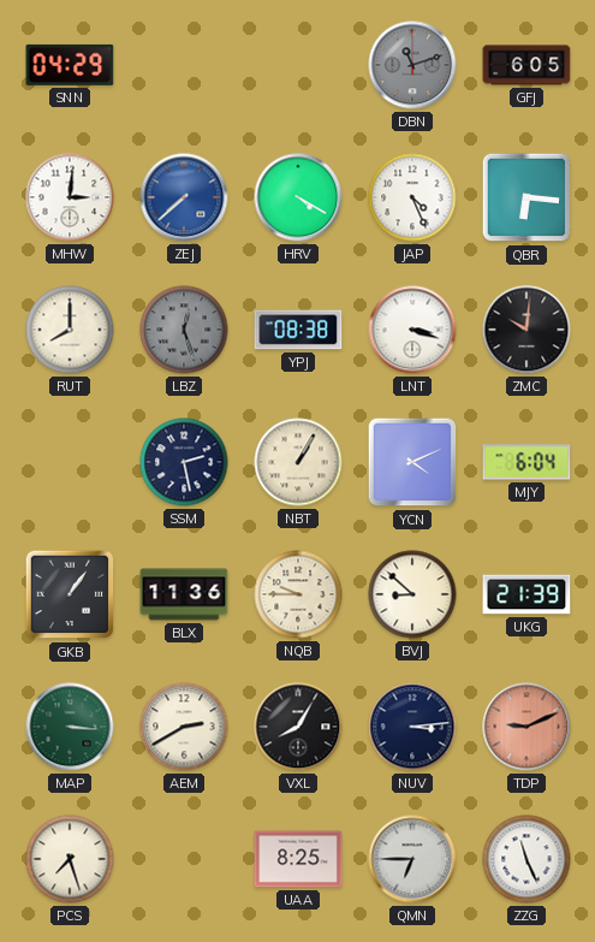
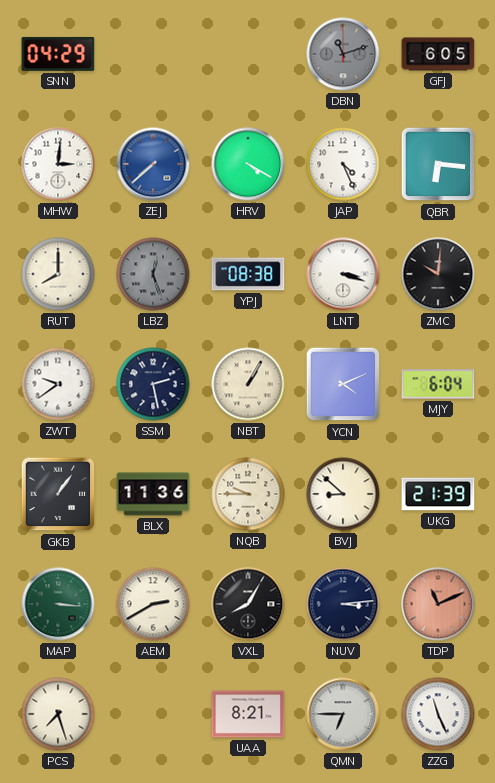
ZWT: none -> 9:39 (58, 384)
TDP: 9:11 -> 11:11 (438, 604)
UAA: 8:25 -> 8:21 (248, 714)
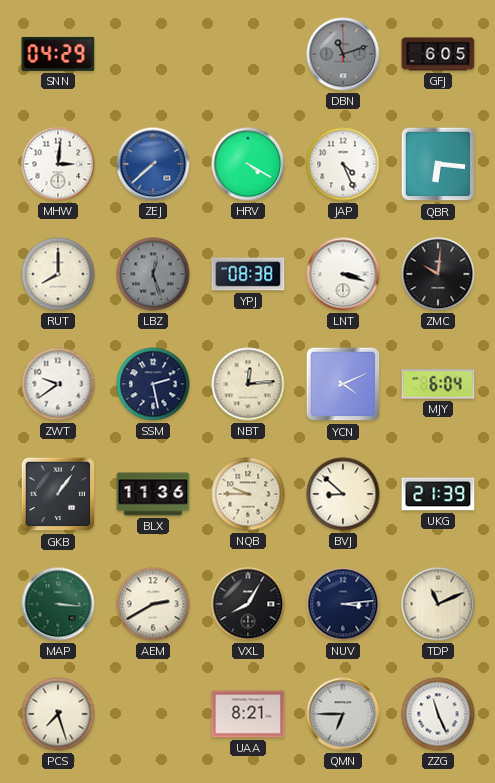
NBT: 1:05 -> 12:14 (248, 384)
TDP dial: salmon -> cream (438, 604)
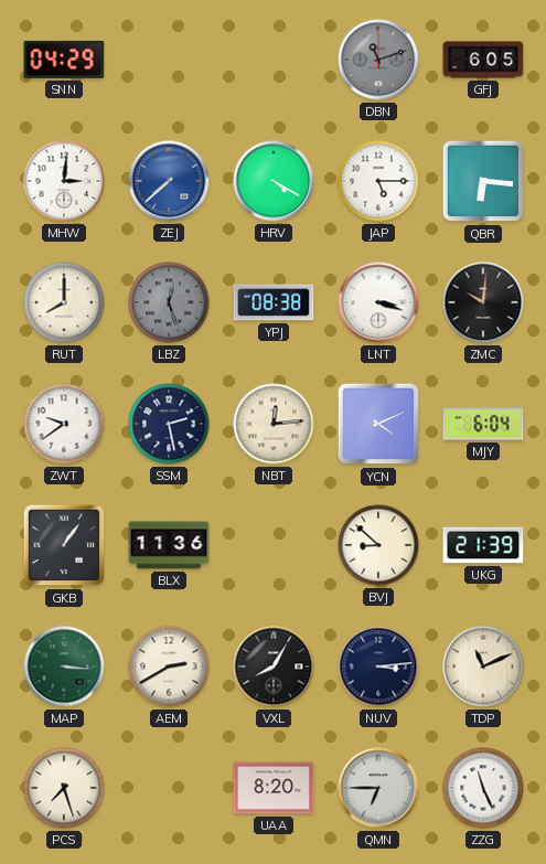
JAP: 4:26 -> 5:15 (378, 181)
NQB: 9:45 -> none (248, 494)
UAA: 8:21 -> 8:20 (274, 788)
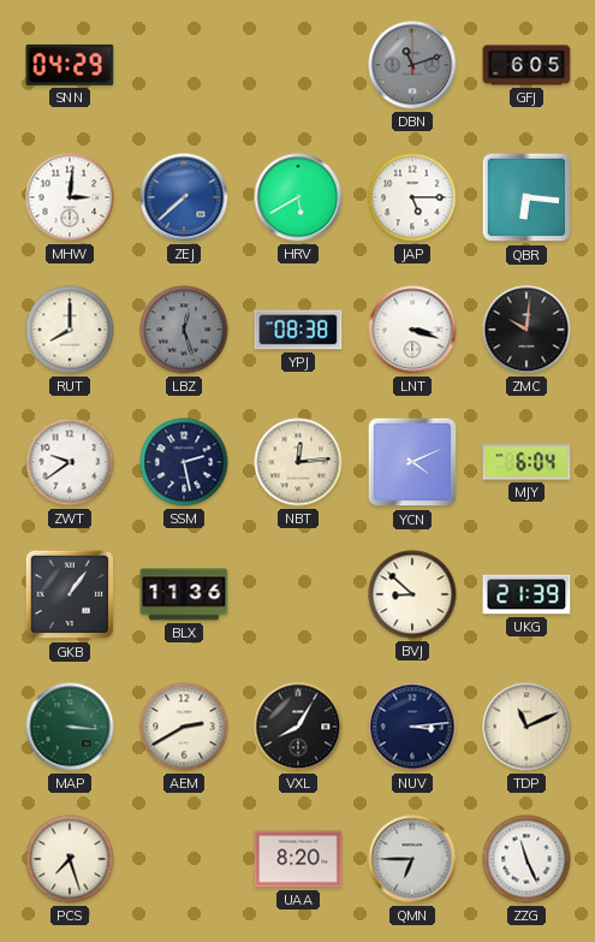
HRV: 4:20 -> 5:40 (298, 197)
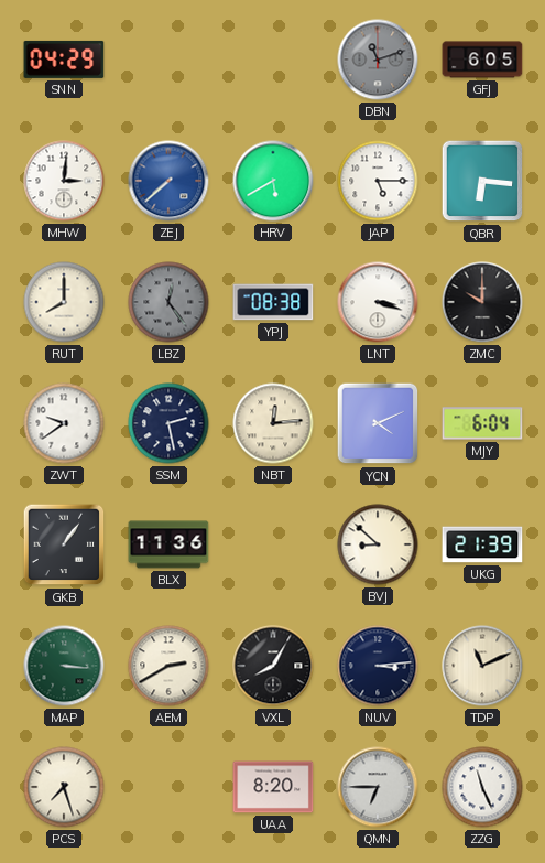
LBZ: 12:27 -> 12:24 (168, 302)
ZMC: 10:01 -> 10:00 (482, 302)
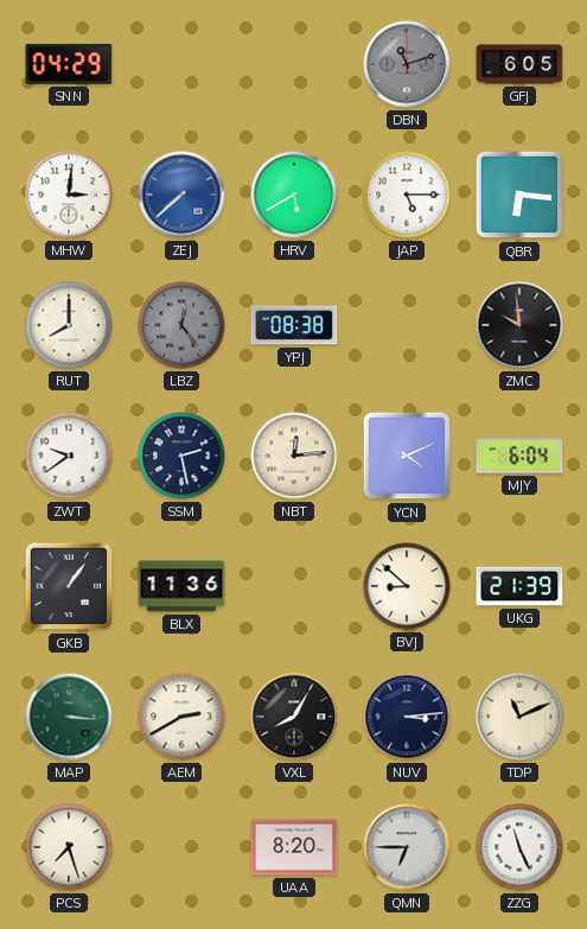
LNT: 3:18 -> none (378, 302)
ZMC: 10:00 -> 9:59 (519, 325)
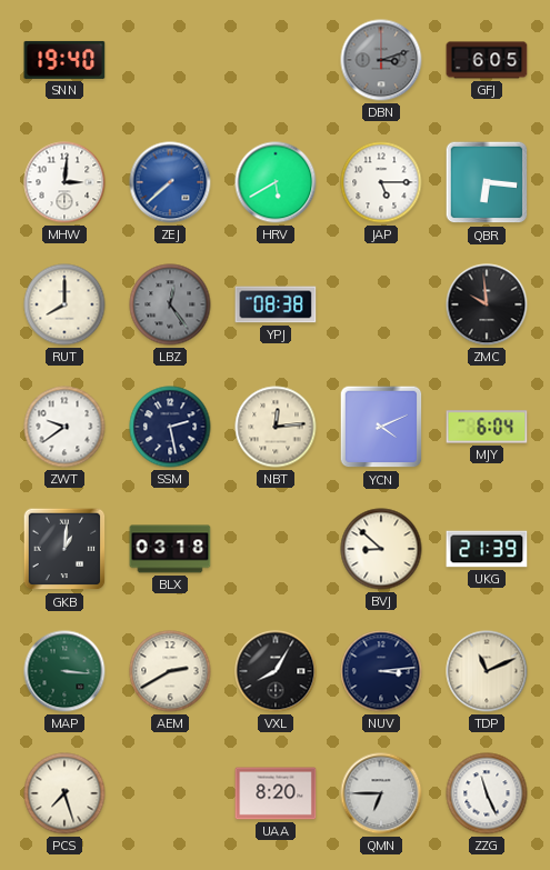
SNN: 04:29 -> 19:40 (64, 60)
DBN: 11:12 -> 3:12 (381, 60)
GKB: 1:06 -> 1:01 (64, 549)
BLX: 11:36 -> 03:18 (170, 549)
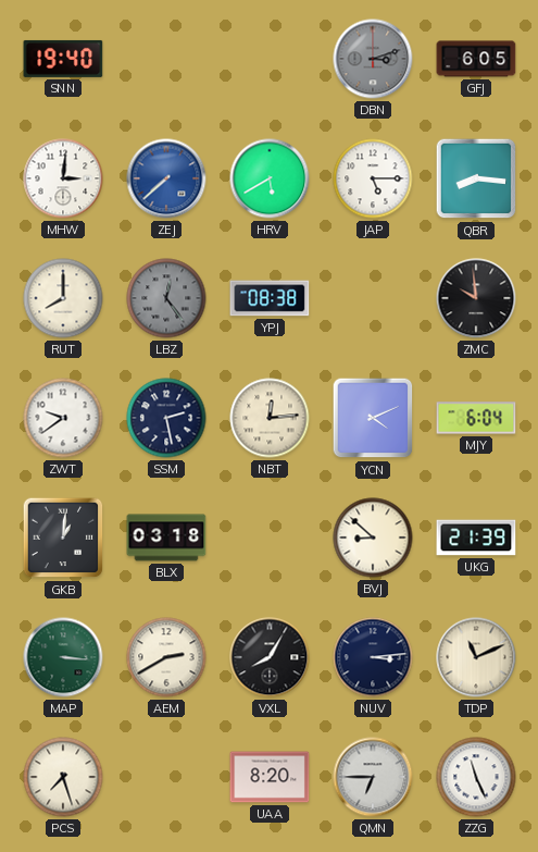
QBR: 6:16 -> 8:16 (476, 178)
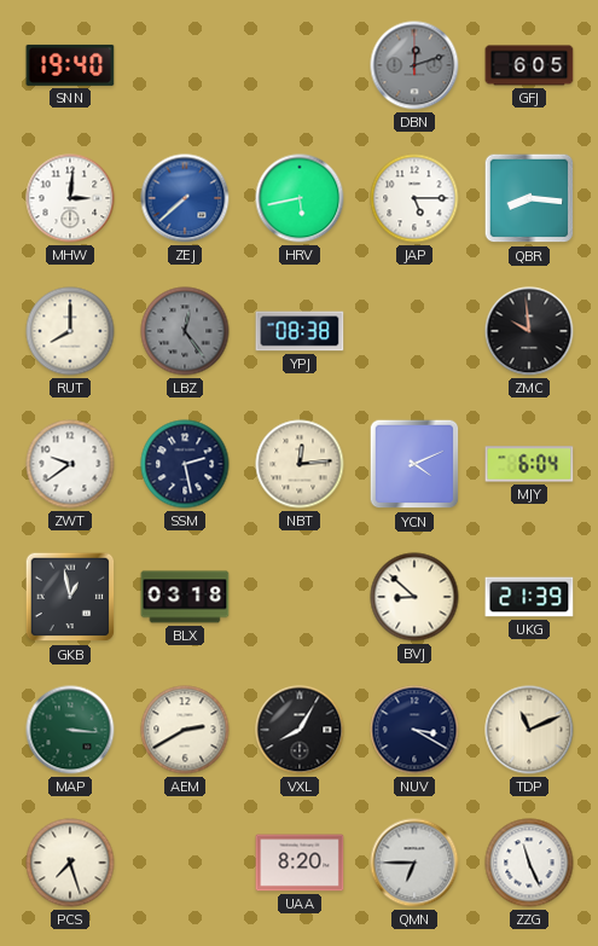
DBN: 3:12 -> 12:12 (414, 65)
HRV: 5:40 -> 5:43 (300, 198)
GKB: 1:01 -> 12:58 (70, 597)
NUV: 3:14 -> 3:20 (414, 730)
